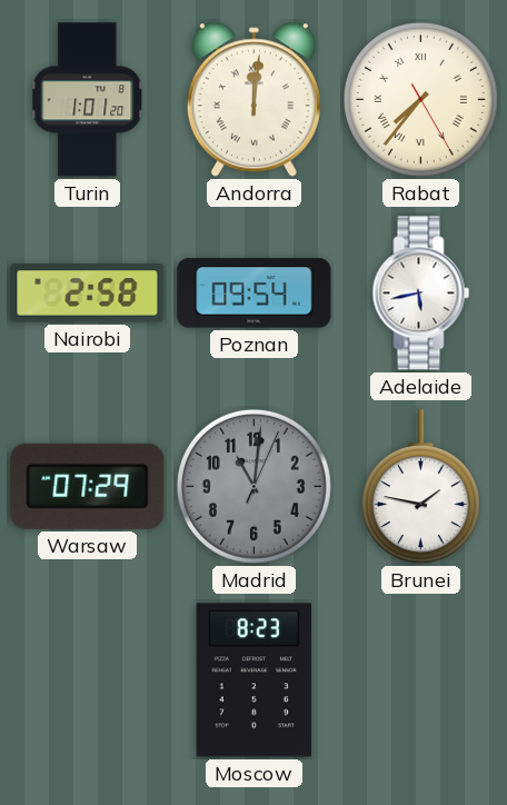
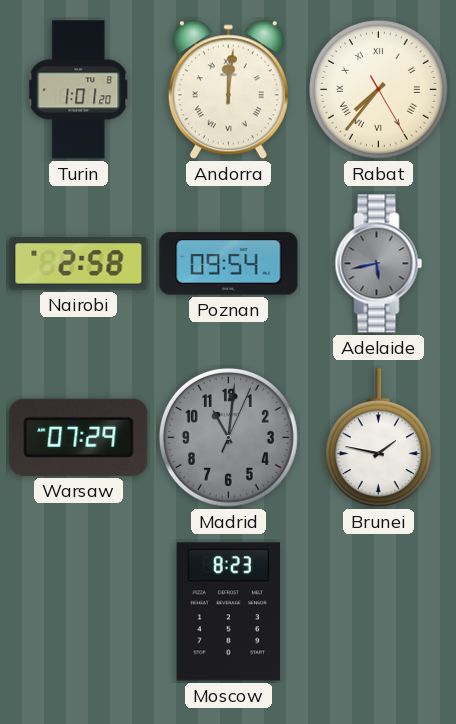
Adelaide dial: white -> grey (379, 264)
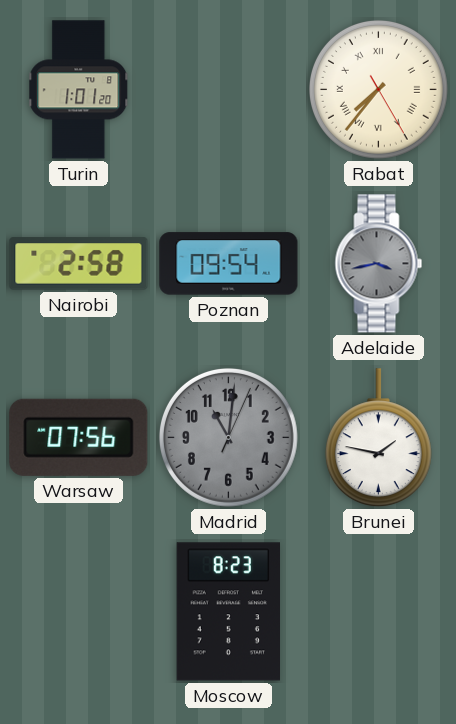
Andorra: 12:01 -> none (228, 90)
Adelaide: 5:43 -> 3:43 (379, 264)
Warsaw: 07:29 -> 07:56 (79, 437)
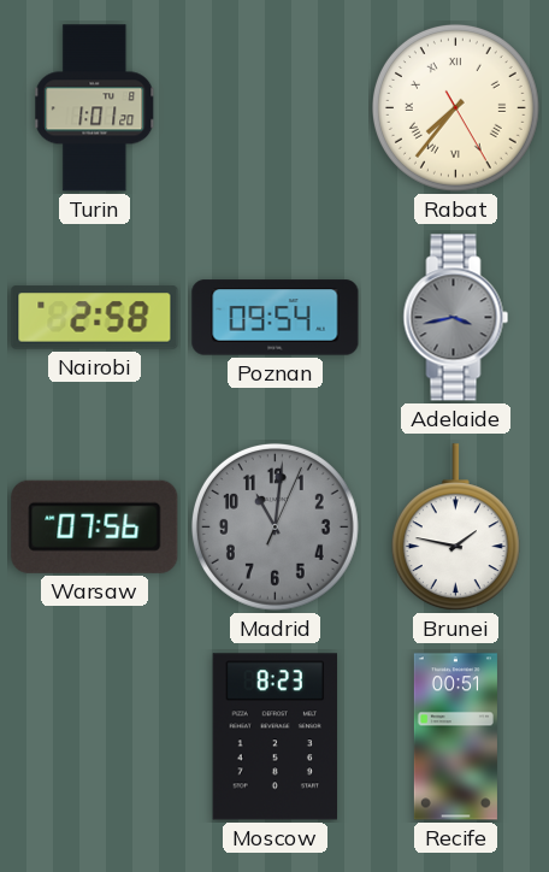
Recife: none -> 00:51 (455, 737)
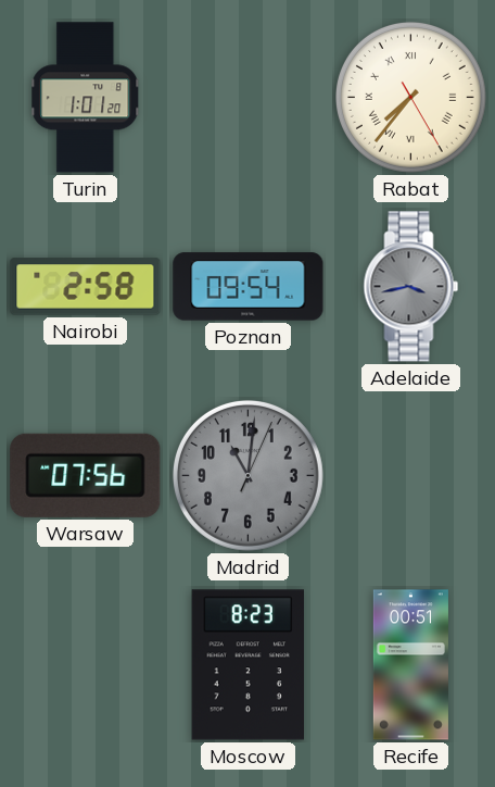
Brunei: 1:47 -> none (455, 528)
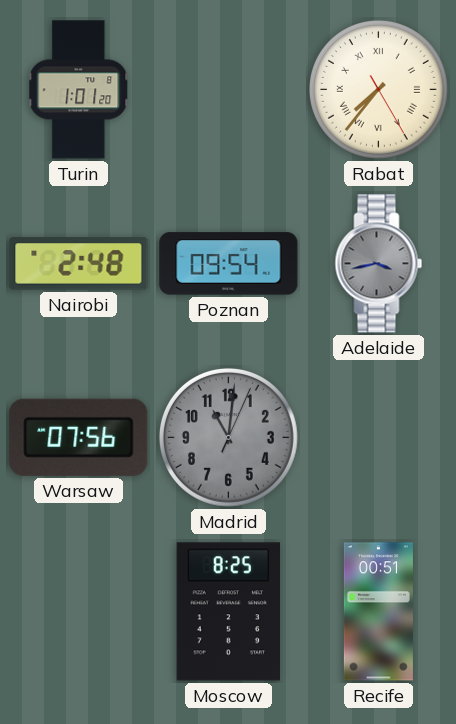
Nairobi: 2:58 -> 2:48 (79, 264)
Moscow: 8:23 -> 8:25 (228, 612)
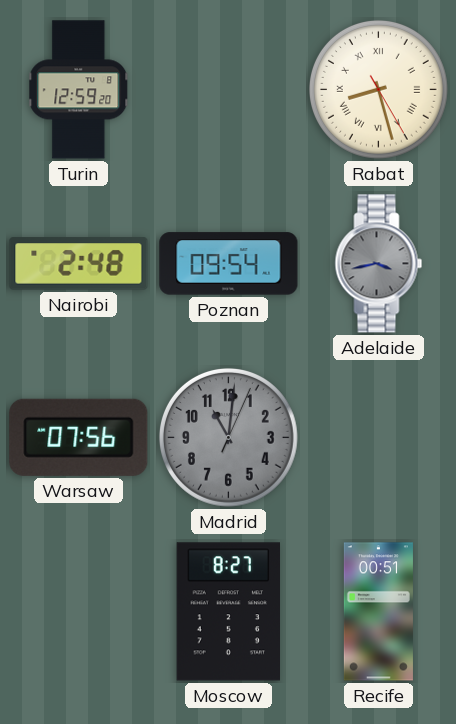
Turin: 1:01 -> 12:59 (79, 90)
Rabat: 7:36 -> 8:27 (378, 89)
Moscow: 8:25 -> 8:27 (228, 612)
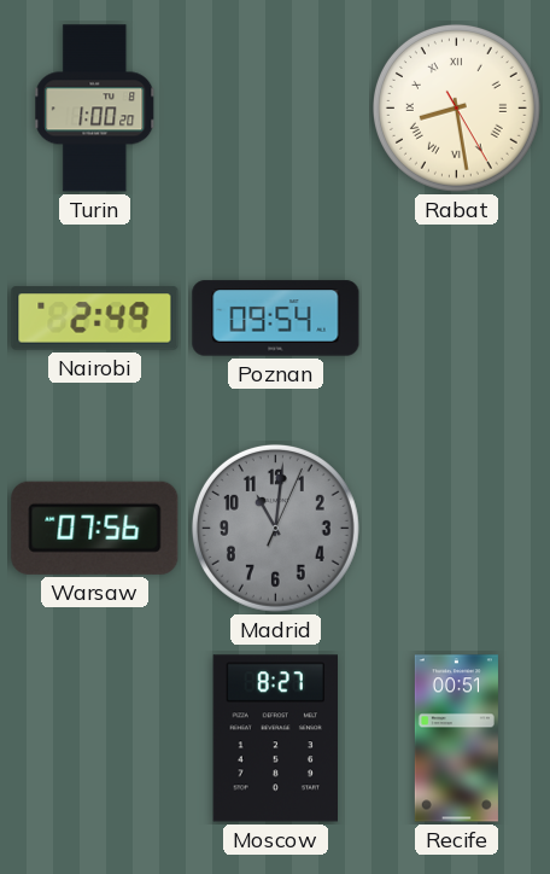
Turin: 12:59 -> 1:00 (95, 109)
Rabat: 8:27 -> 8:28 (456, 107)
Nairobi: 2:48 -> 2:49 (95, 319)
Adelaide: 3:43 -> none (379, 264)
